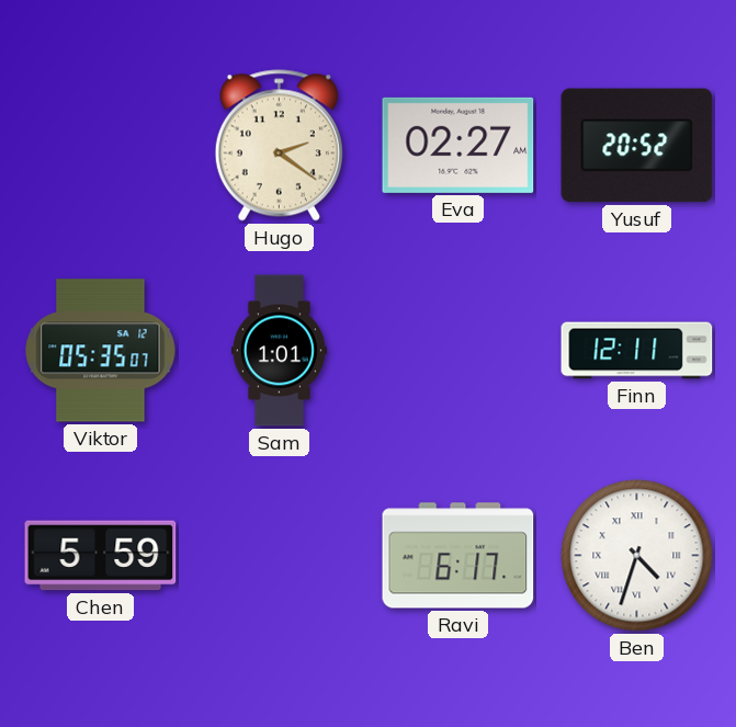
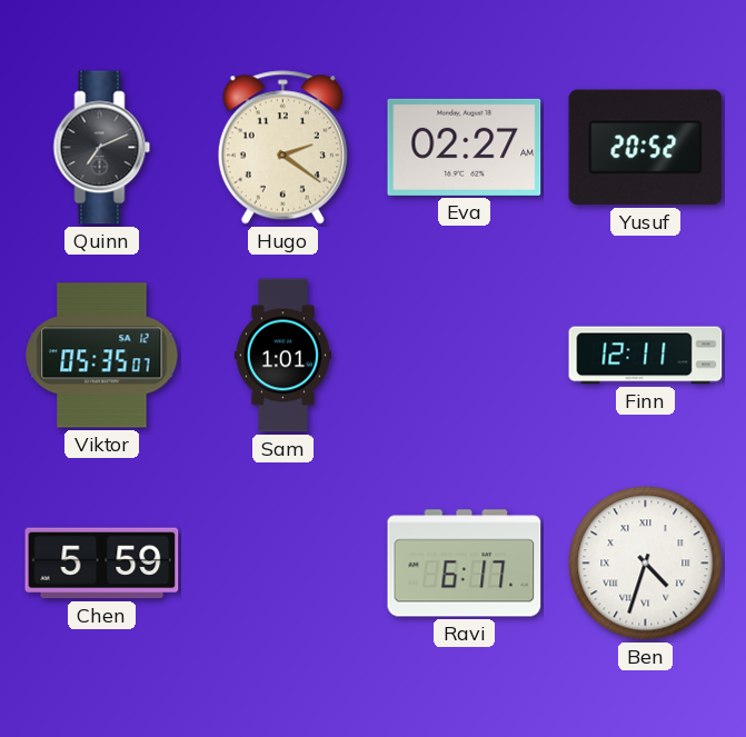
Quinn: none -> 7:11 (102, 148)
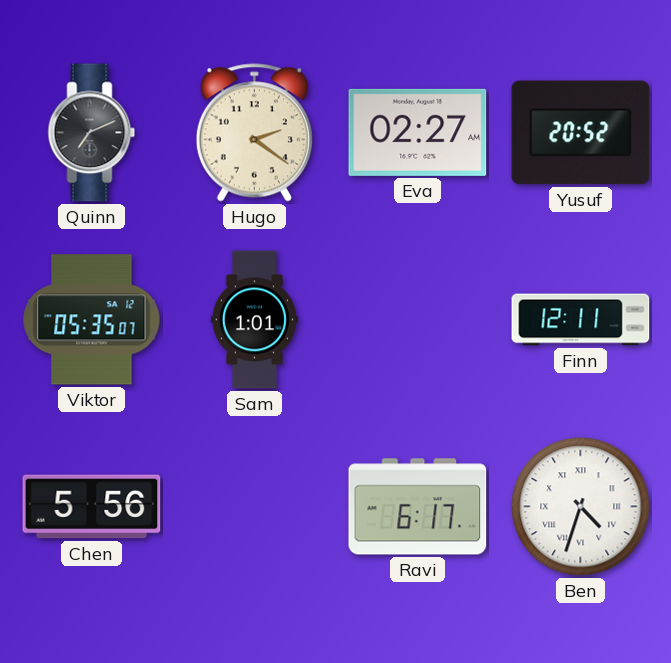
Chen: 5:59 -> 5:56 (92, 507)
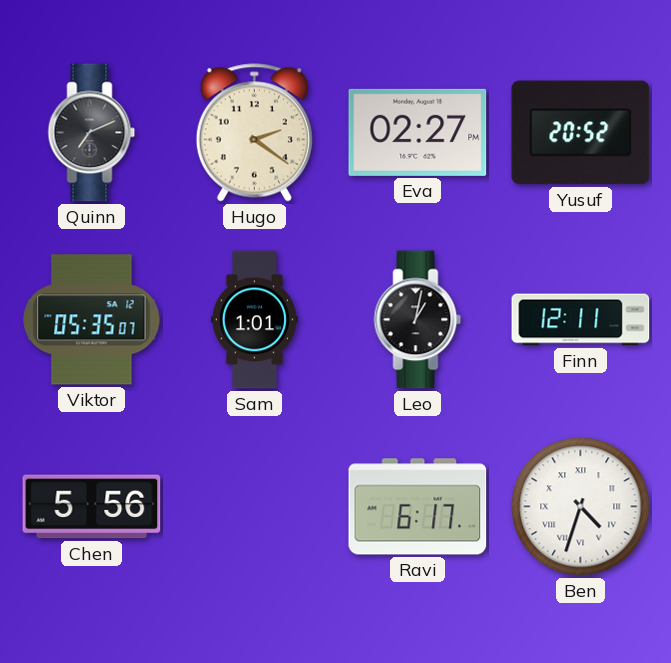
Eva: 02:27 AM -> 02:27 PM (418, 132)
Leo: none -> 1:02 (418, 320)
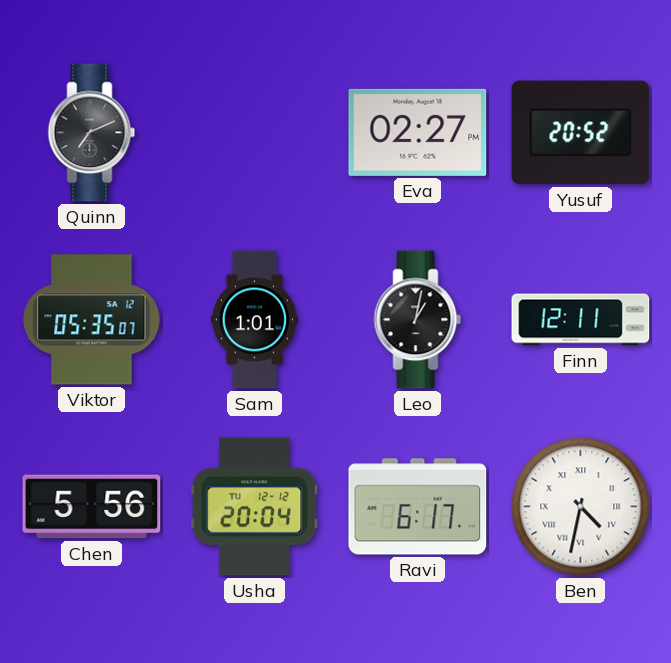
Hugo: 2:21 -> none (254, 133)
Usha: none -> 20:04 (255, 507)
Ben: 4:33 -> 4:32 (581, 507)
